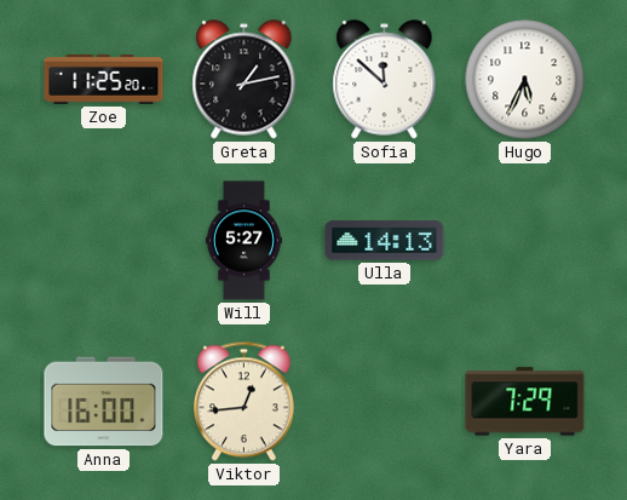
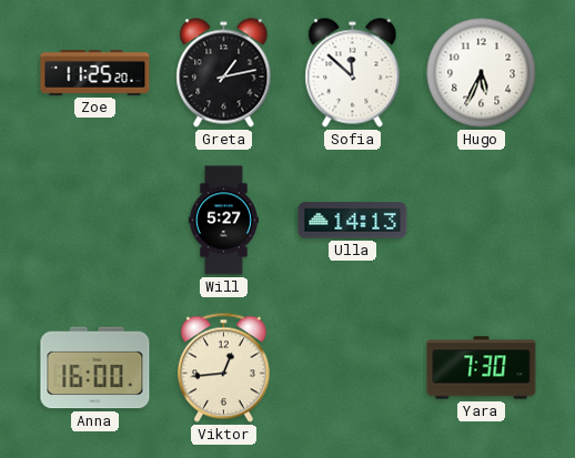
Yara: 7:29 -> 7:30 (482, 368)
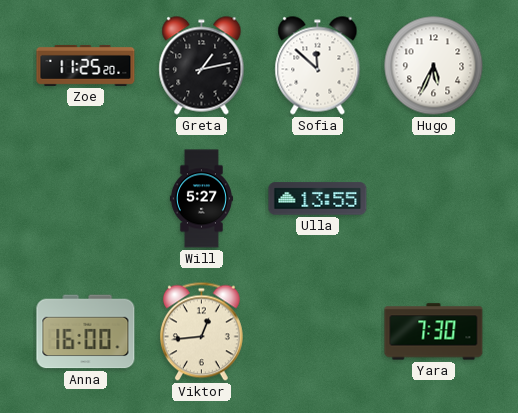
Ulla: 14:13 -> 13:55 (318, 199)
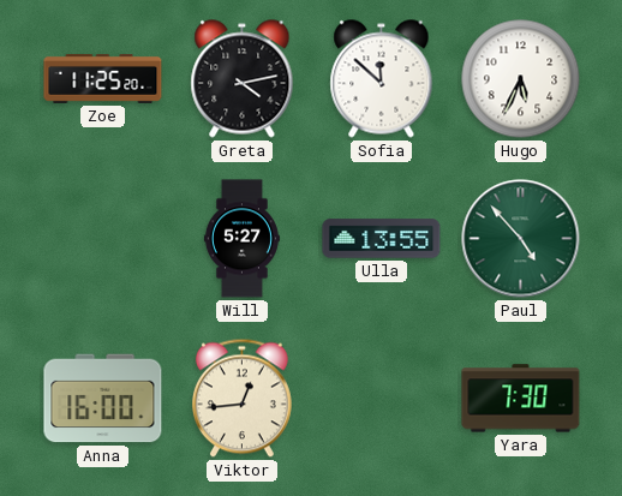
Greta: 1:13 -> 4:13 (243, 79)
Paul: none -> 4:53 (521, 239)
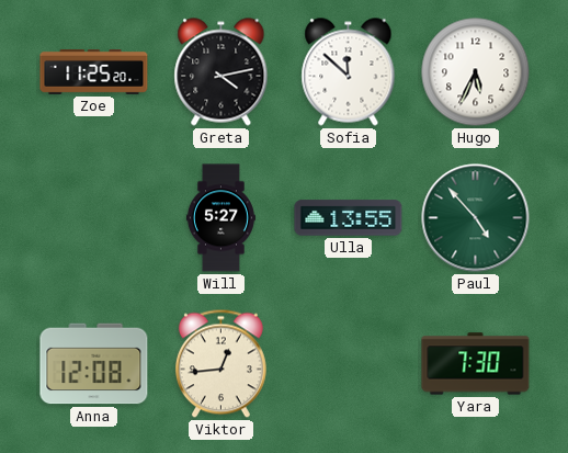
Anna: 16:00 -> 12:08 (94, 364)
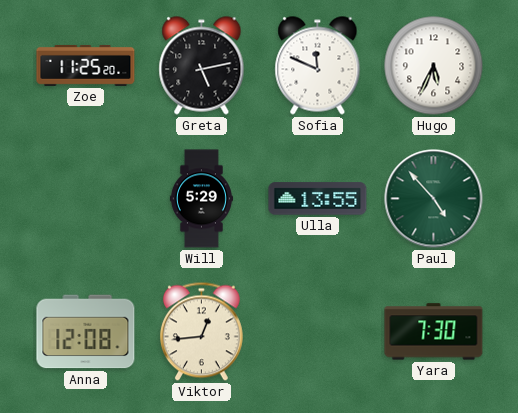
Greta: 4:13 -> 5:13 (202, 66)
Sofia: 11:52 -> 11:49 (318, 66)
Will: 5:27 -> 5:29 (201, 199)
